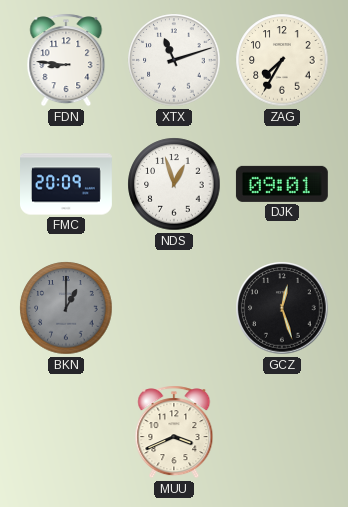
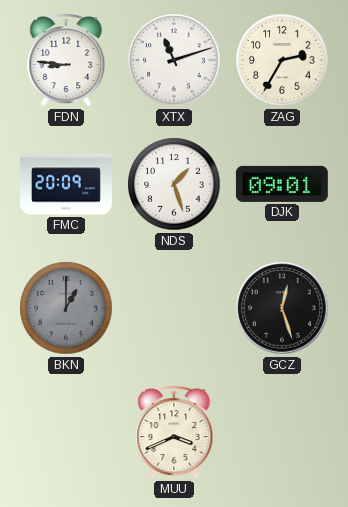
ZAG: 7:35 -> 2:35 (282, 60)
NDS: 12:57 -> 1:27 (174, 184)
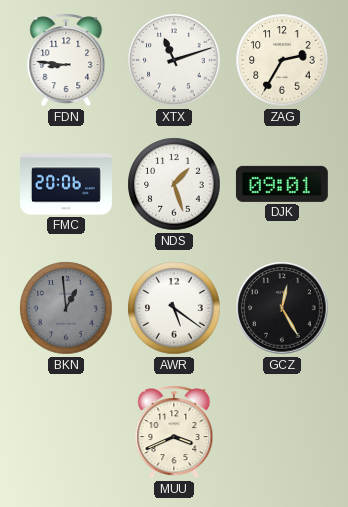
FMC: 20:09 -> 20:06 (67, 184)
BKN: 1:00 -> 12:59 (66, 308)
AWR: none -> 5:21 (174, 308)
GCZ: 12:27 -> 12:25 (282, 308)
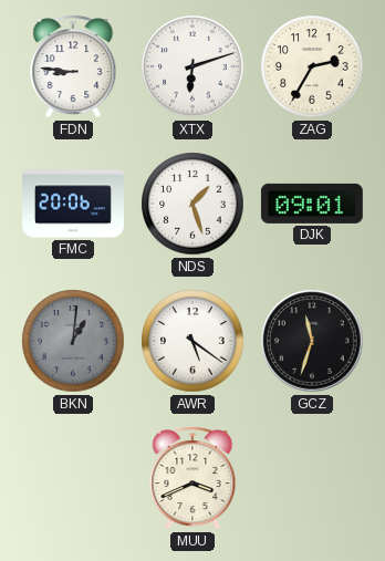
XTX: 11:12 -> 6:12 (192, 66)
BKN: 12:59 -> 1:01 (73, 341)
GCZ: 12:25 -> 11:33 (312, 341)
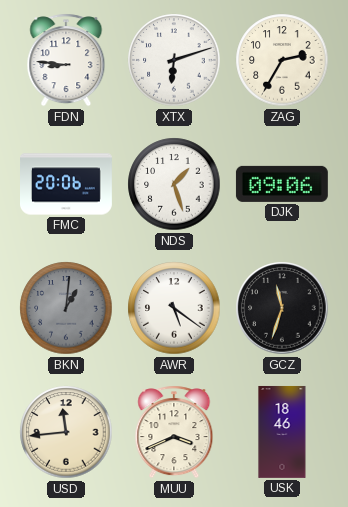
DJK: 09:01 -> 09:06 (282, 184)
USD: none -> 11:44 (66, 432)
USK: none -> 18:46 (282, 432)
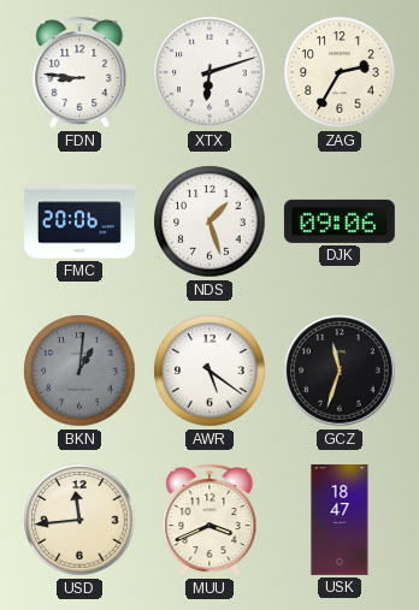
USK: 18:46 -> 18:47 (340, 520)
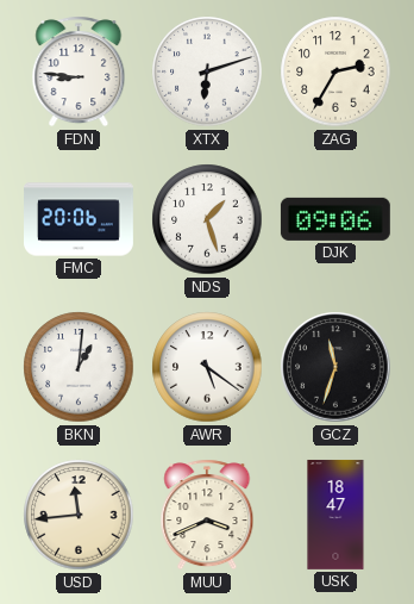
BKN dial: grey -> white (79, 367)
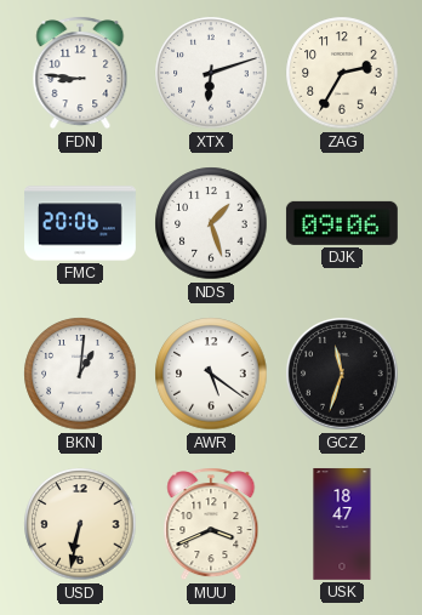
USD: 11:44 -> 6:32 (80, 524)
